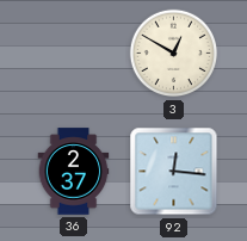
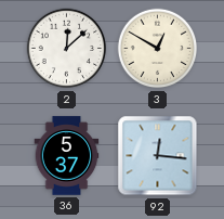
2: none -> 12:08 (67, 49)
36: 2:37 -> 5:37 (67, 156)
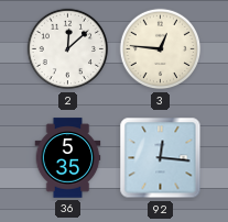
3: 12:50 -> 12:46 (161, 49)
36: 5:37 -> 5:35 (68, 158)
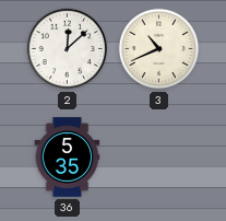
3: 12:46 -> 10:41 (159, 49)
92: 12:16 -> none (161, 158)
